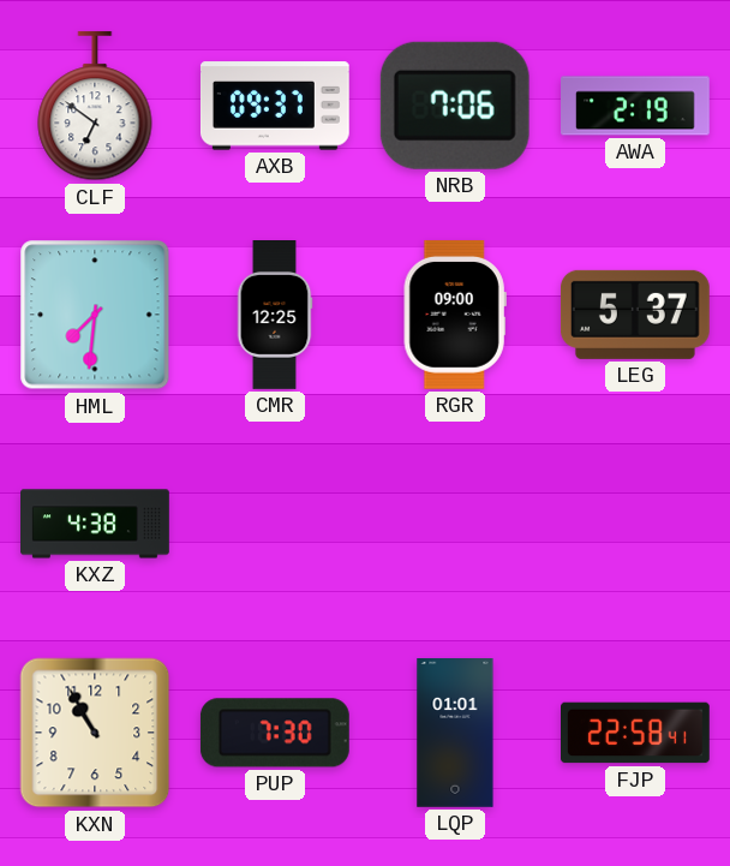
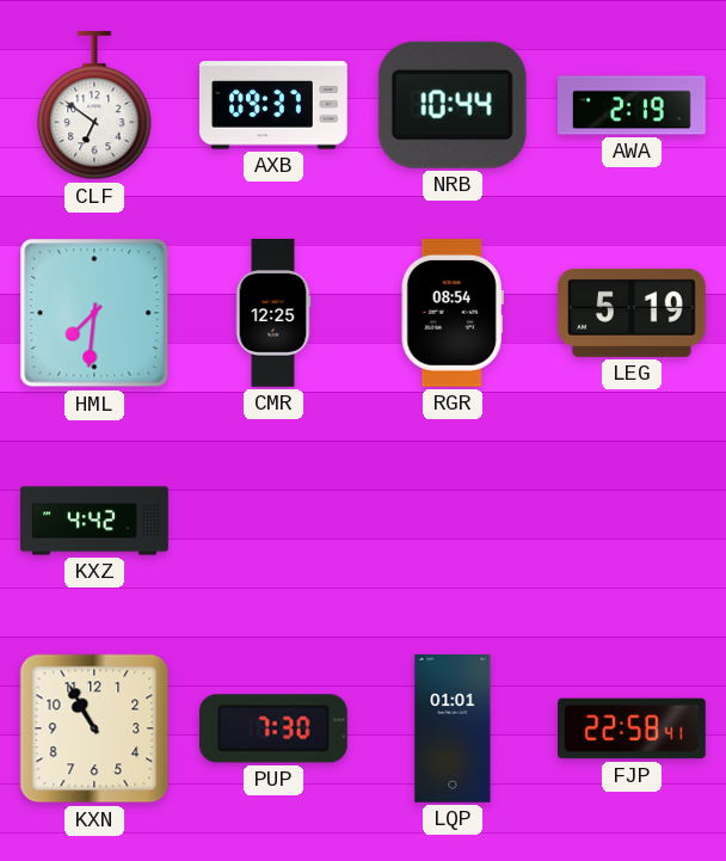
NRB: 7:06 -> 10:44 (453, 105)
RGR: 09:00 -> 08:54 (453, 313)
LEG: 5:37 -> 5:19 (632, 313)
KXZ: 4:38 -> 4:42 (96, 521)
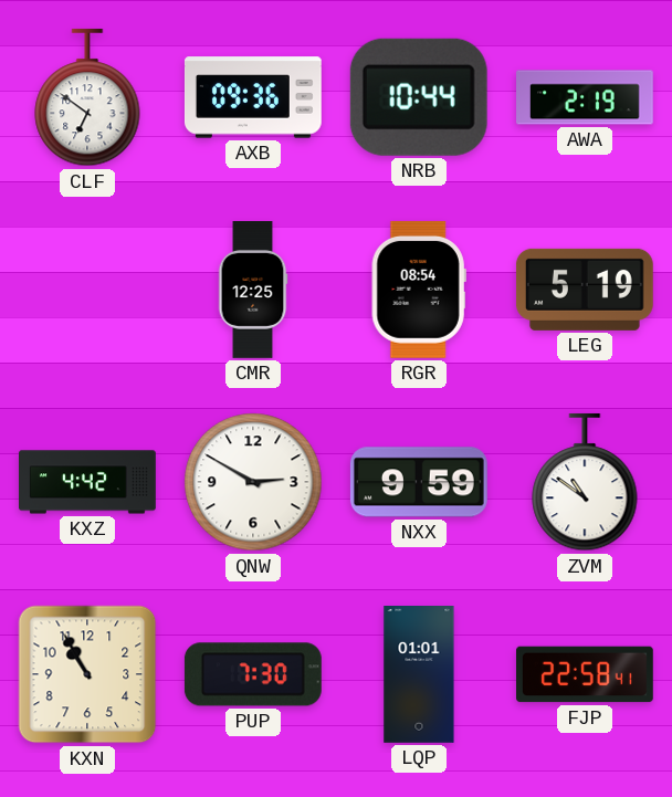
AXB: 09:37 -> 09:36 (253, 97)
HML: 7:31 -> none (94, 313)
QNW: none -> 2:50 (253, 482)
NXX: none -> 9:59 (419, 482)
ZVM: none -> 10:51 (585, 482)
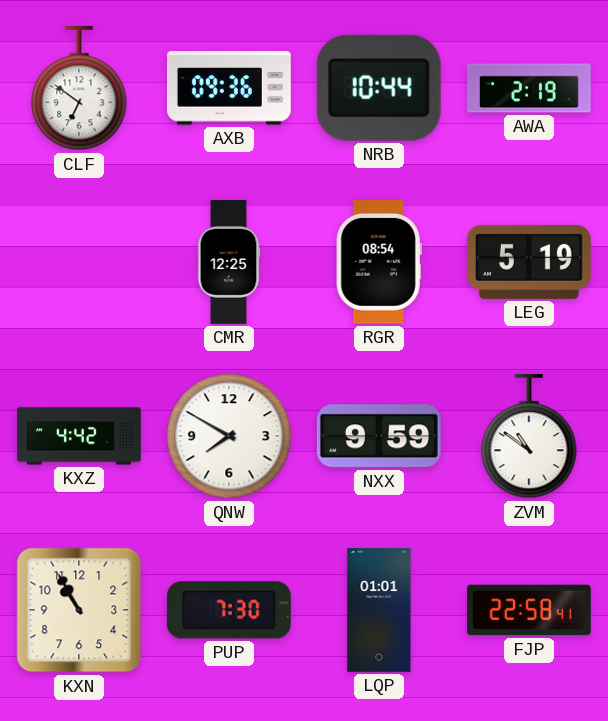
QNW: 2:50 -> 7:50 (229, 436)
